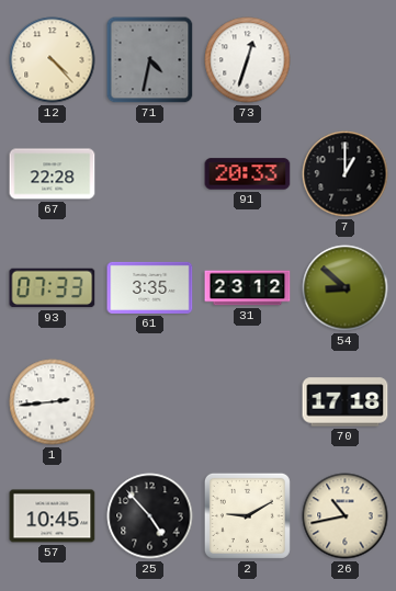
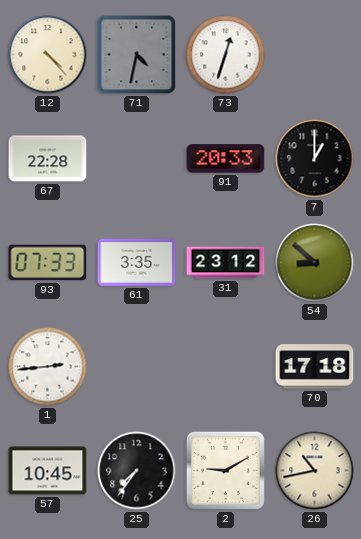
25: 4:53 -> 7:36 (137, 471)
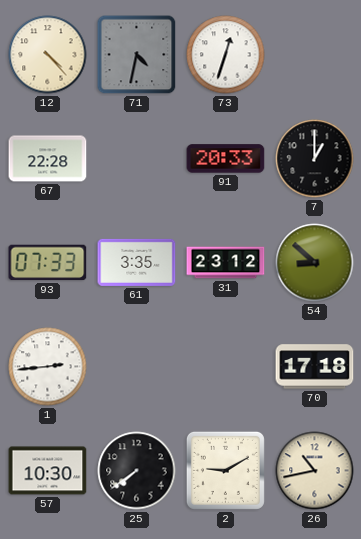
57: 10:45 -> 10:30 (48, 471)
25: 7:36 -> 7:39 (137, 471)
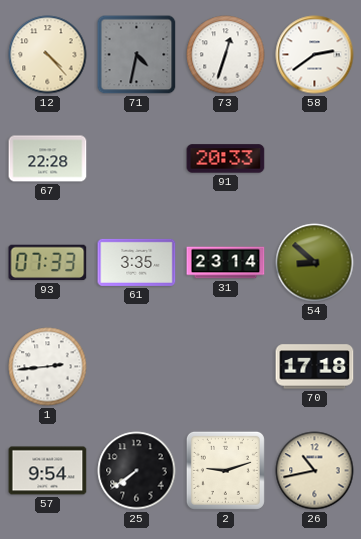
58: none -> 2:39 (315, 55)
7: 1:00 -> none (315, 159)
31: 23:12 -> 23:14 (226, 263)
57: 10:30 -> 9:54 (48, 471)
2: 9:10 -> 9:12 (225, 470)
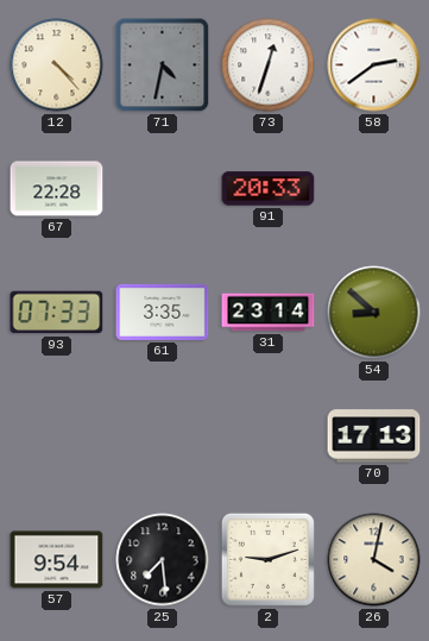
1: 2:44 -> none (48, 367)
70: 17:18 -> 17:13 (374, 436)
25: 7:39 -> 7:29 (163, 560)
26: 10:43 -> 4:02 (374, 560)
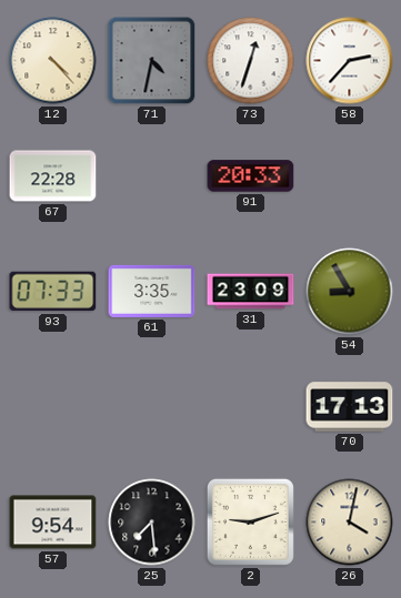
58: 2:39 -> 2:37 (350, 61)
31: 23:14 -> 23:09 (251, 292)
54: 8:52 -> 8:55 (350, 292)
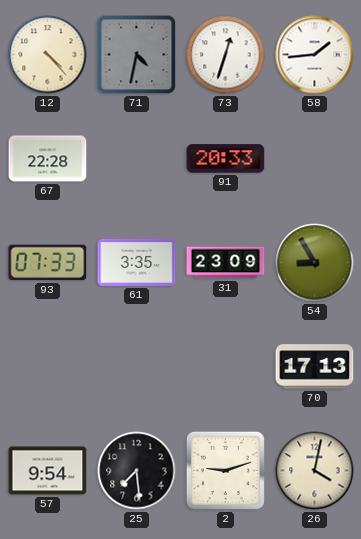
58: 2:37 -> 1:44 (315, 55)
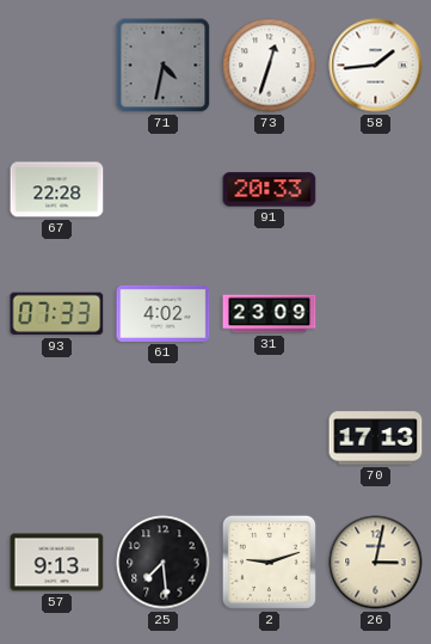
12: 4:23 -> none (48, 55)
61: 3:35 -> 4:02 (164, 313)
54: 8:55 -> none (315, 263)
57: 9:54 -> 9:13 (57, 563)
26: 4:02 -> 3:02 (376, 563)
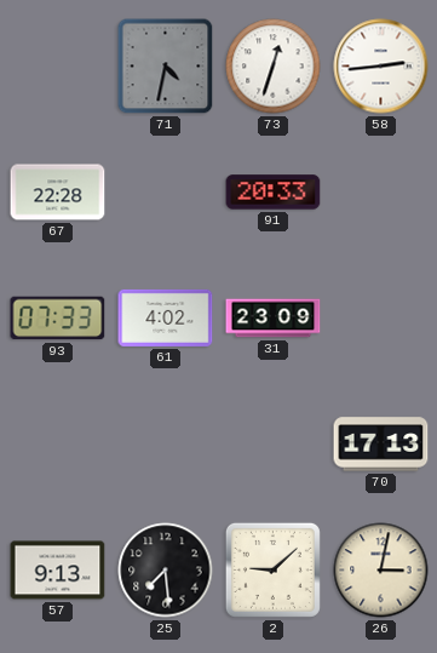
58: 1:44 -> 2:44 (381, 67)
2: 9:12 -> 9:08 (272, 569)
